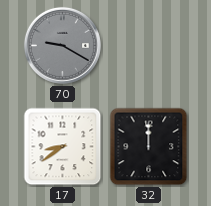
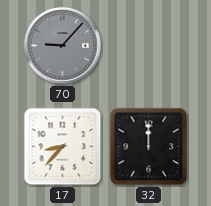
70: 9:20 -> 9:07 (62, 45)
17: 8:39 -> 8:37 (63, 147)
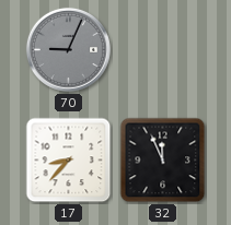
70: 9:07 -> 9:04 (68, 49)
32: 12:00 -> 11:56 (163, 161)
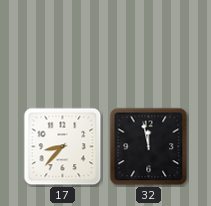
70: 9:04 -> none (68, 49)
32: 11:56 -> 11:58 (149, 147)
